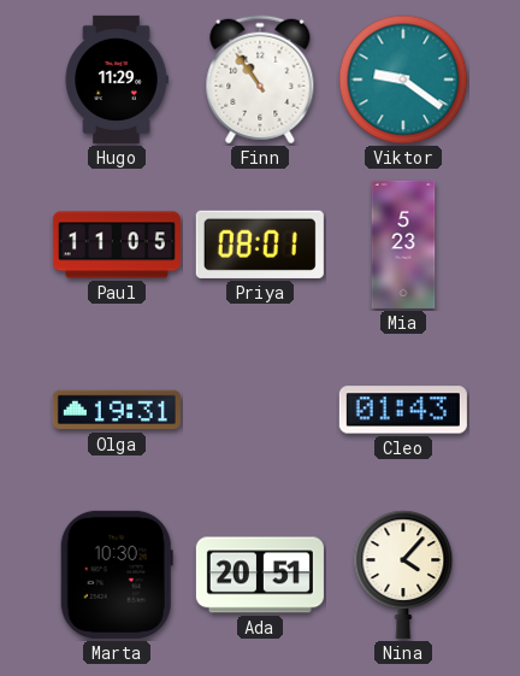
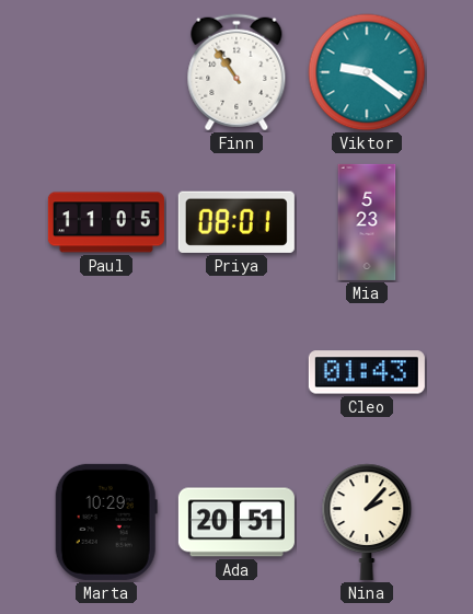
Hugo: 11:29 -> none (117, 80)
Olga: 19:31 -> none (117, 410)
Marta: 10:30 -> 10:29 (106, 522)
Nina: 4:07 -> 2:07 (367, 522)
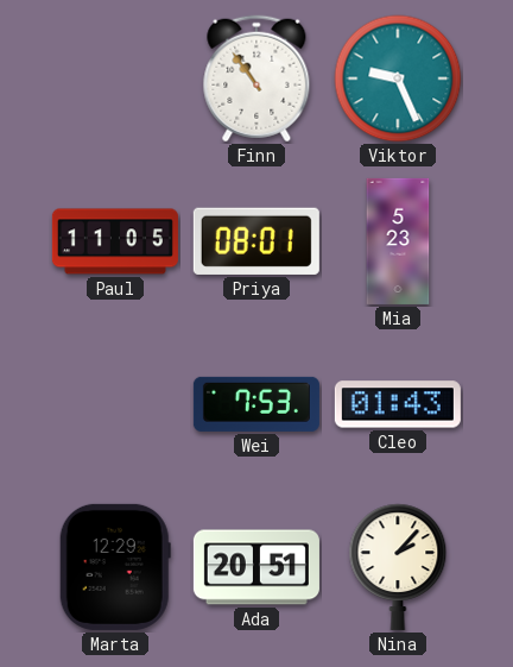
Viktor: 9:21 -> 9:26 (398, 78)
Wei: none -> 7:53 (256, 404)
Marta: 10:29 -> 12:29 (115, 567)
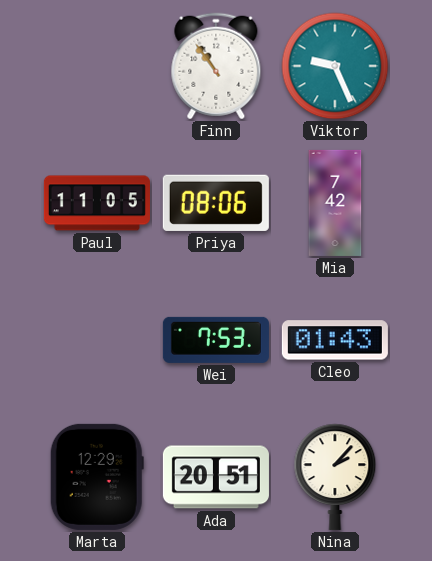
Priya: 08:01 -> 08:06 (216, 203)
Mia: 5:23 -> 7:42 (335, 203)
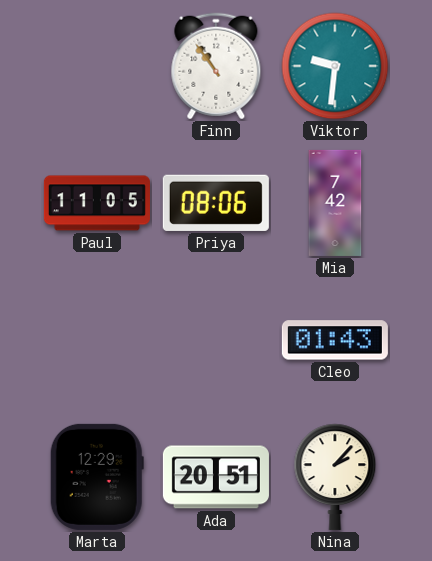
Viktor: 9:26 -> 9:31 (335, 66)
Wei: 7:53 -> none (216, 340)
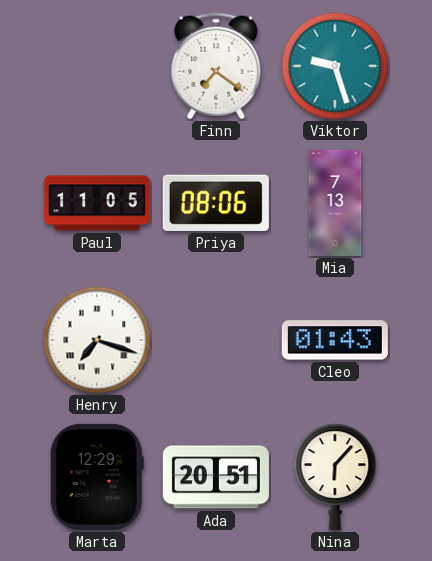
Finn: 10:54 -> 7:21 (216, 66)
Viktor: 9:31 -> 9:27 (335, 66)
Mia: 7:42 -> 7:13 (335, 203)
Henry: none -> 7:18 (97, 340)
Nina: 2:07 -> 6:07 (335, 477)
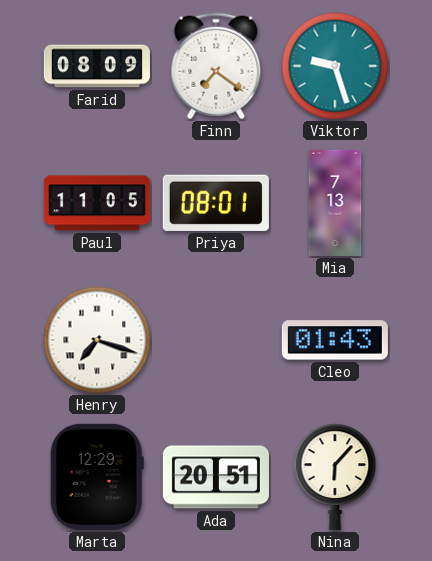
Farid: none -> 08:09 (97, 66)
Priya: 08:06 -> 08:01 (216, 203)
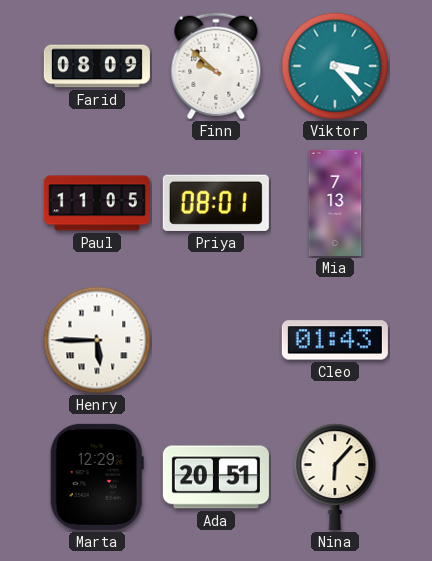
Finn: 7:21 -> 9:52 (216, 66)
Viktor: 9:27 -> 3:23 (335, 66)
Henry: 7:18 -> 5:45 (97, 340)
